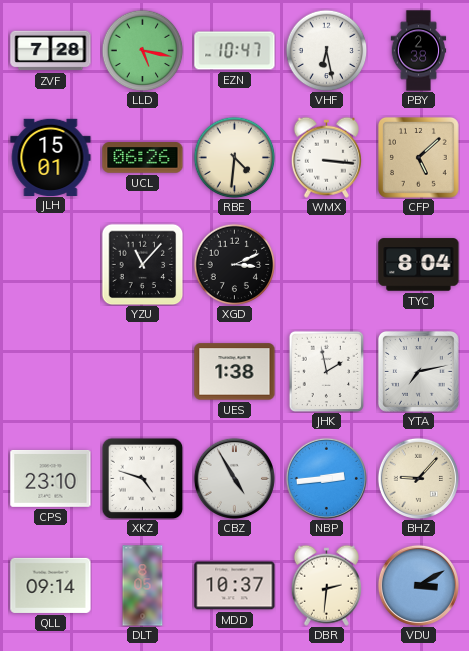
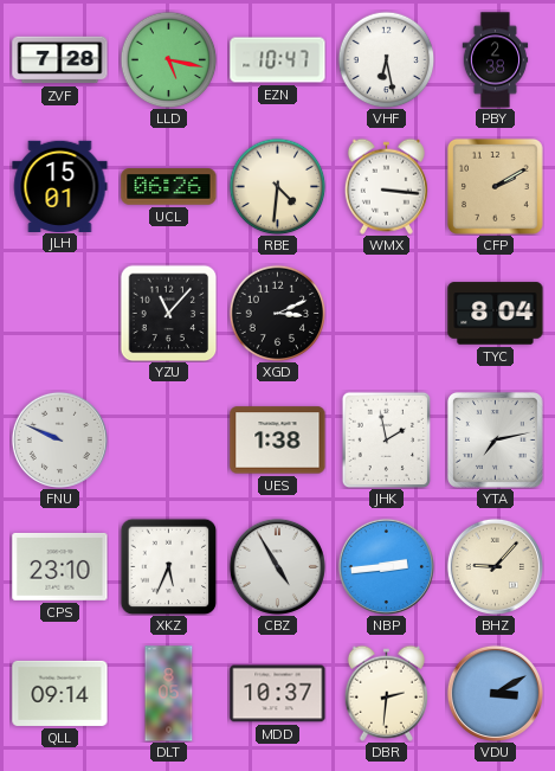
CFP: 5:08 -> 2:10 (495, 186)
FNU: none -> 9:49 (59, 439)
XKZ: 4:48 -> 5:34 (168, 566)
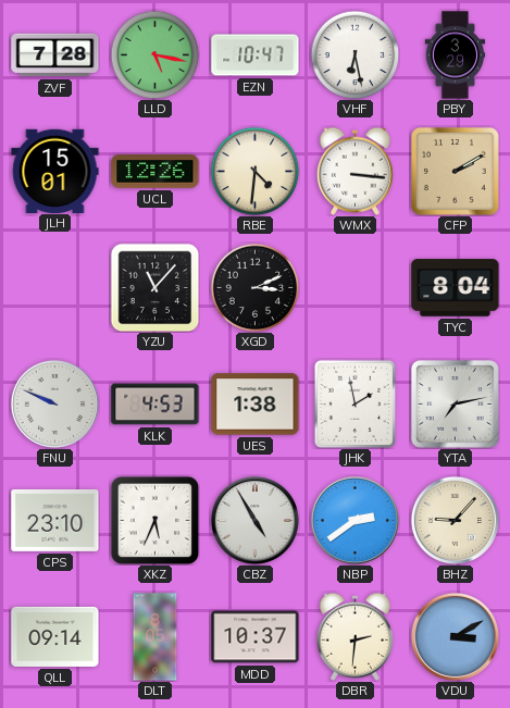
PBY: 2:38 -> 3:29 (456, 55)
UCL: 06:26 -> 12:26 (156, 172)
KLK: none -> 4:53 (156, 405)
NBP: 2:44 -> 2:39 (354, 520)
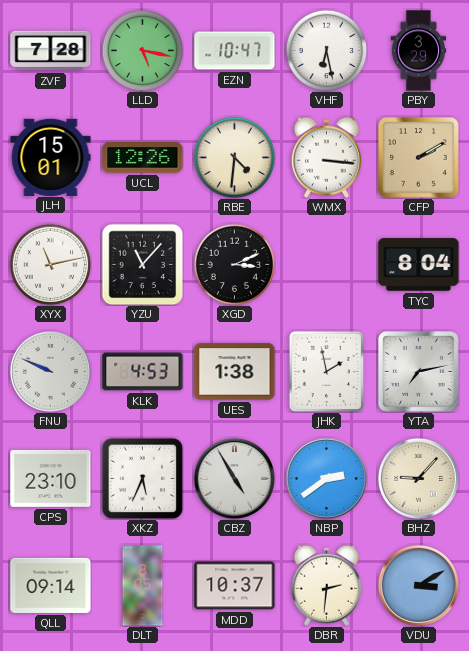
XYX: none -> 11:13 (50, 264)
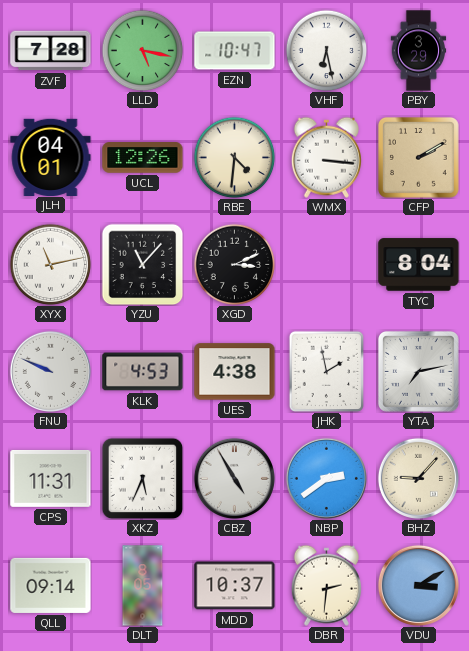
JLH: 15:01 -> 04:01 (51, 157)
UES: 1:38 -> 4:38 (235, 372)
CPS: 23:10 -> 11:31 (51, 478)
